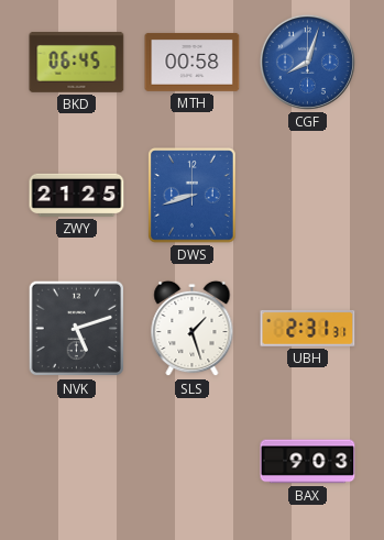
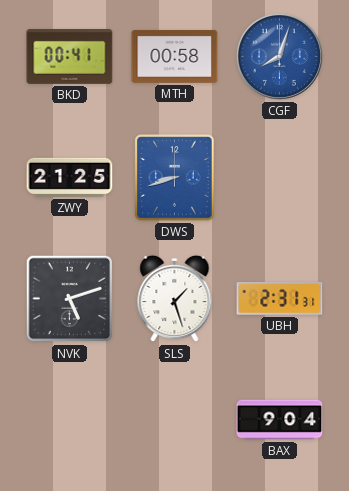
BKD: 06:45 -> 00:41 (70, 56)
BAX: 9:03 -> 9:04 (280, 420)
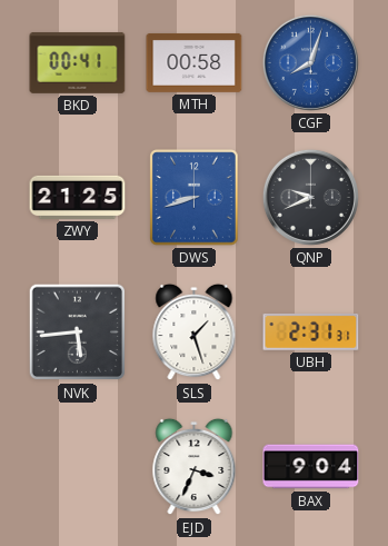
QNP: none -> 9:41 (310, 197)
NVK: 5:12 -> 5:44 (78, 332)
EJD: none -> 3:34 (195, 467)
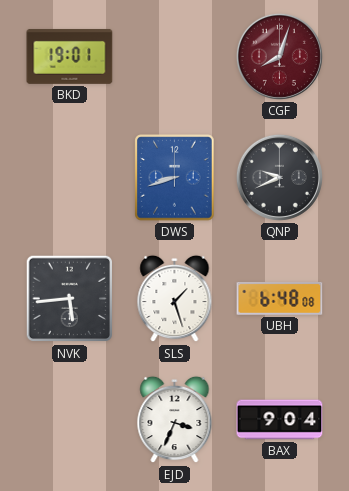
BKD: 00:41 -> 19:01 (70, 56)
MTH: 00:58 -> none (195, 62)
CGF dial: blue -> burgundy (279, 56)
ZWY: 21:25 -> none (78, 197)
UBH: 2:31 -> 6:48 (280, 298)
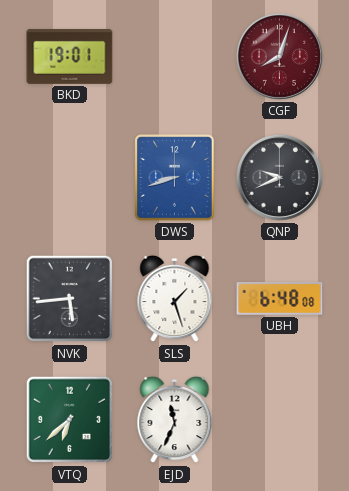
VTQ: none -> 6:38 (70, 420)
EJD: 3:34 -> 11:34 (175, 420)
BAX: 9:04 -> none (280, 420)
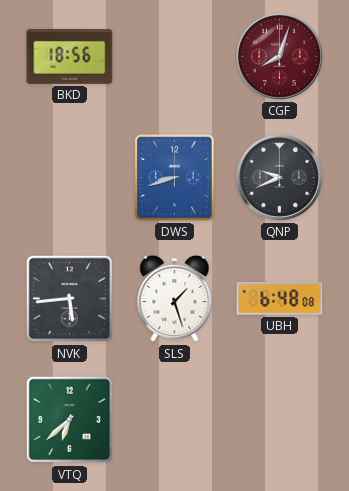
BKD: 19:01 -> 18:56 (70, 56)
EJD: 11:34 -> none (175, 420)
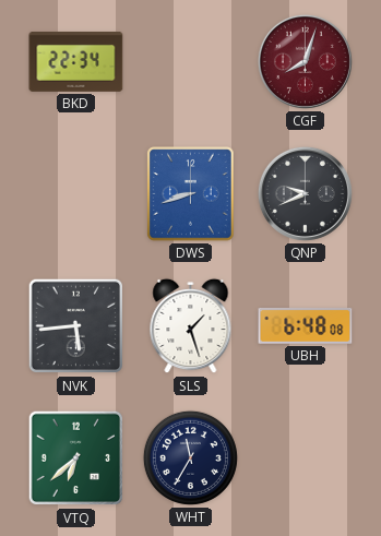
BKD: 18:56 -> 22:34 (76, 61)
WHT: none -> 11:35 (190, 457)
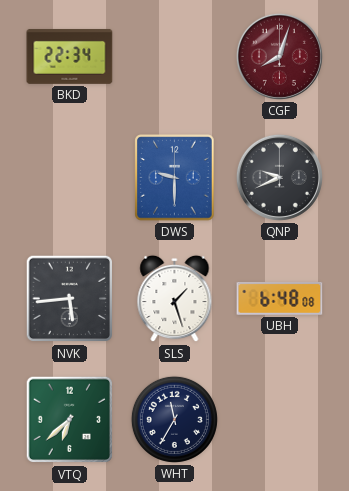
DWS: 8:42 -> 9:30 (175, 178)
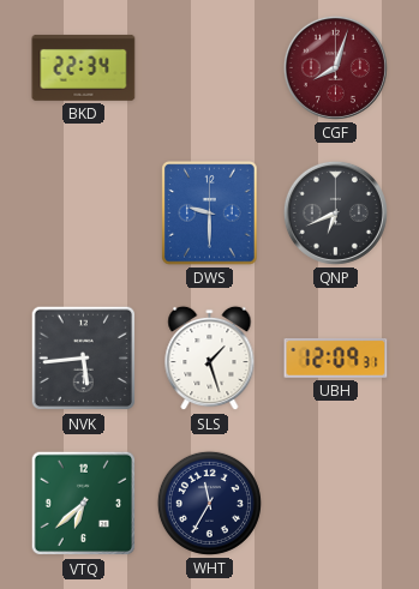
QNP: 9:41 -> 6:41 (335, 212)
UBH: 6:48 -> 12:09 (336, 357)
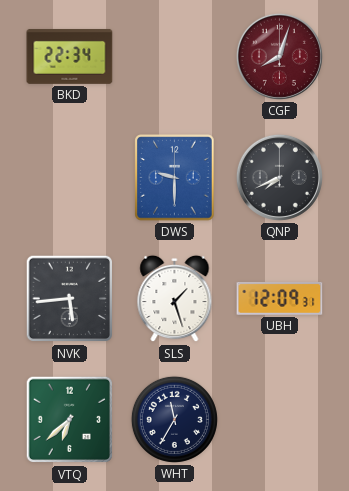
QNP: 6:41 -> 7:41 (279, 177)
